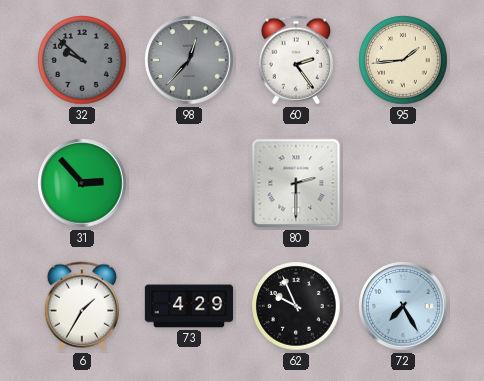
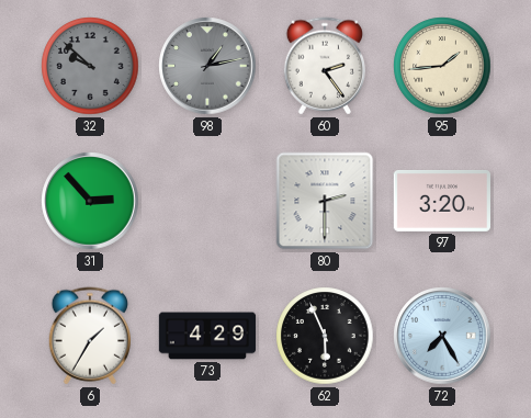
98: 12:37 -> 1:13 (207, 66)
97: none -> 3:20 (441, 201)
62: 9:56 -> 5:56 (325, 336)
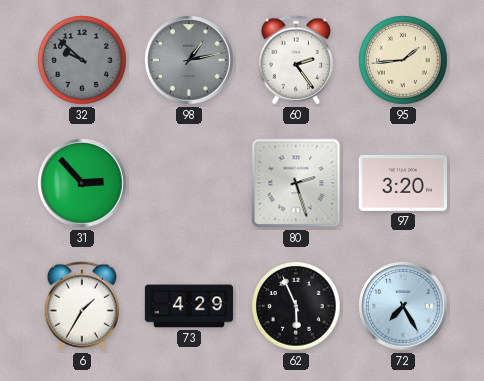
80: 2:30 -> 2:27 (296, 183)
